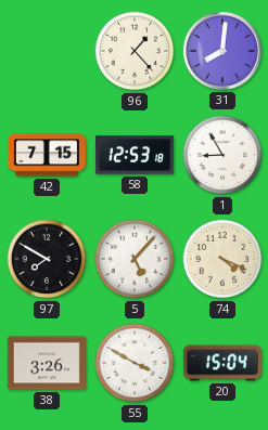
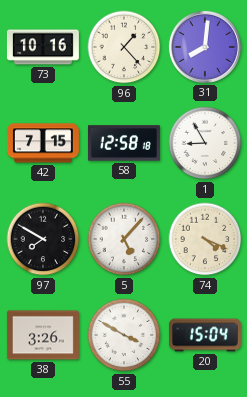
73: none -> 10:16 (43, 47)
58: 12:53 -> 12:58 (124, 143)
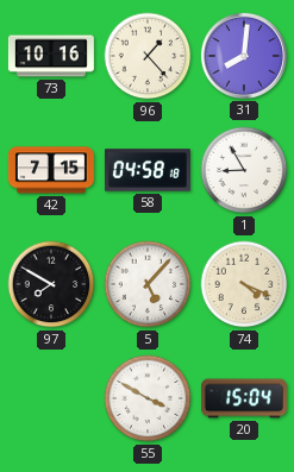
58: 12:58 -> 04:58 (148, 170)
38: 3:26 -> none (43, 335)
